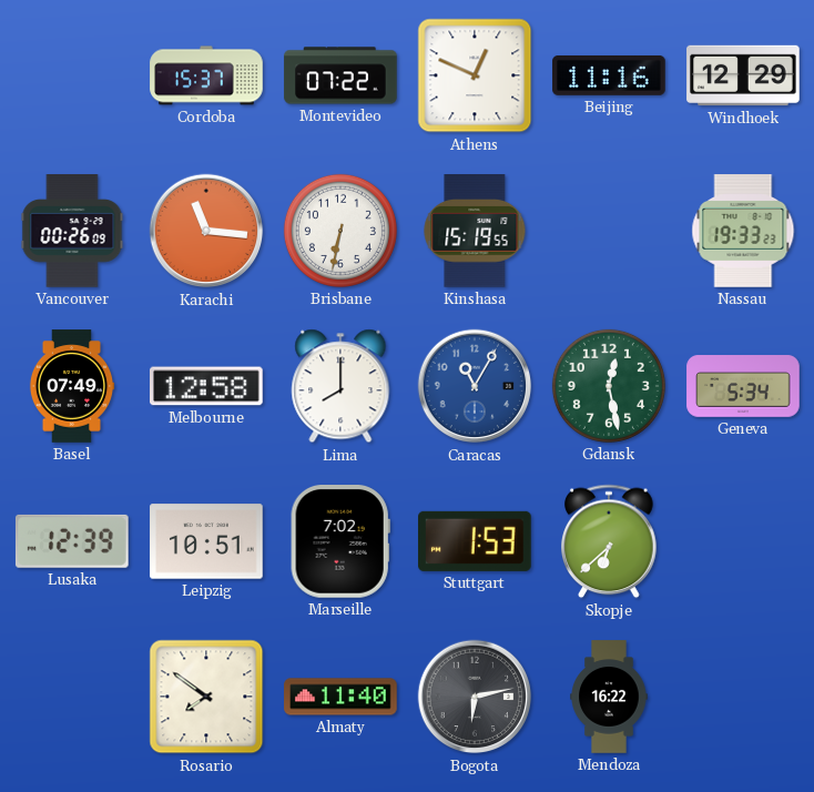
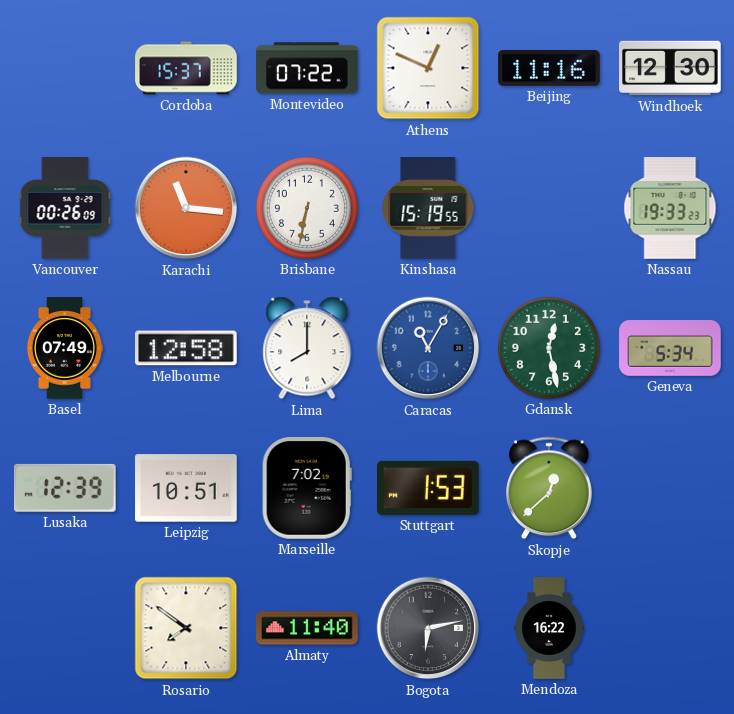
Windhoek: 12:29 -> 12:30 (670, 68)
Skopje: 6:38 -> 12:38 (549, 488)
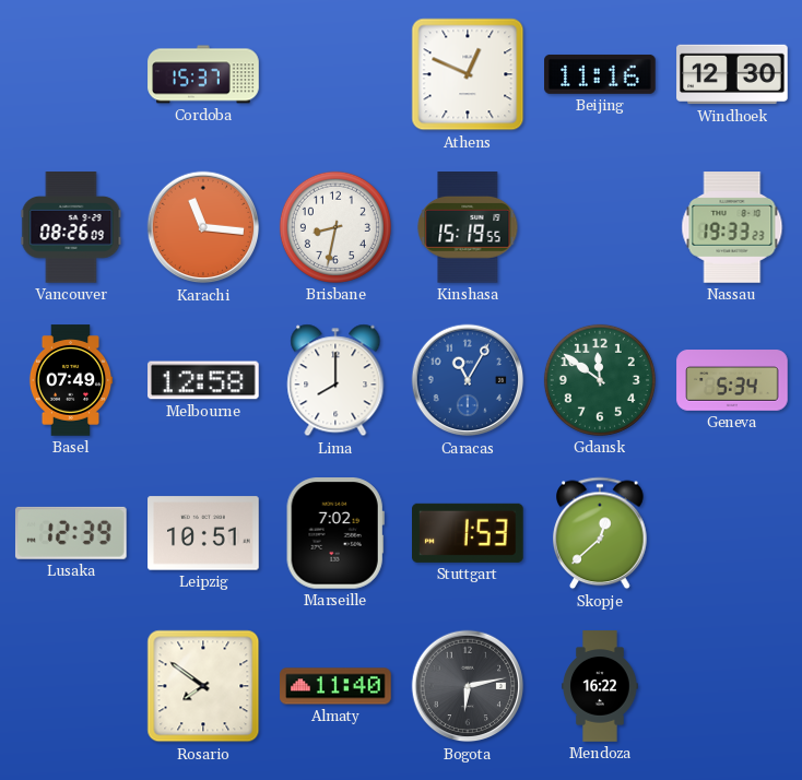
Montevideo: 07:22 -> none (307, 68)
Vancouver: 00:26 -> 08:26 (71, 227)
Brisbane: 6:32 -> 8:32 (335, 227)
Gdansk: 12:28 -> 11:51 (600, 380)
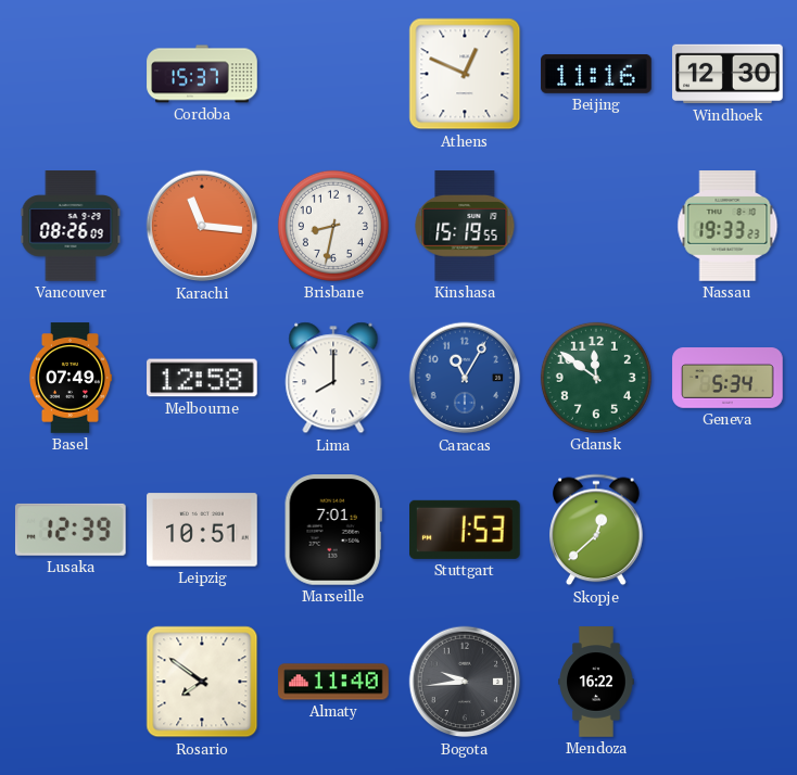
Marseille: 7:02 -> 7:01 (333, 531)
Bogota: 6:13 -> 9:44 (465, 682)
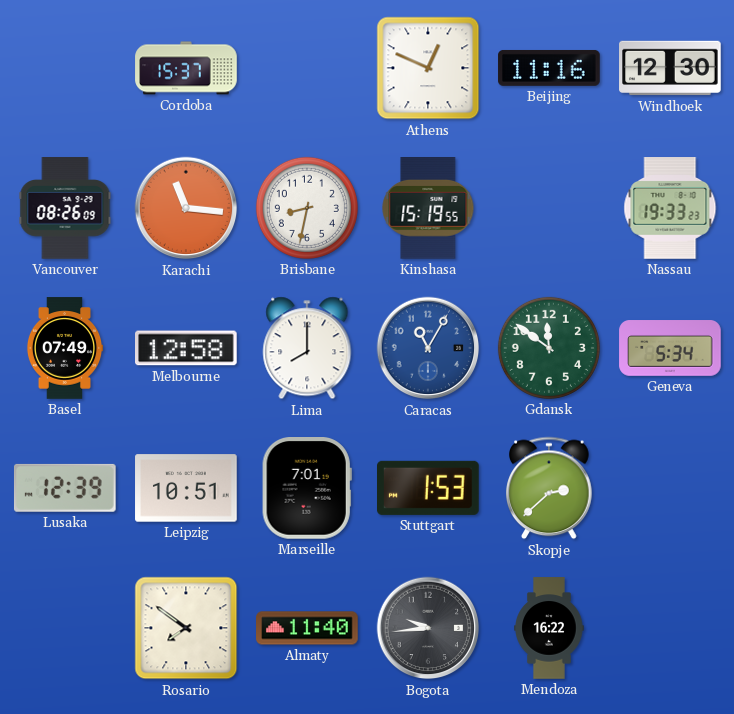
Skopje: 12:38 -> 2:38 (549, 488)
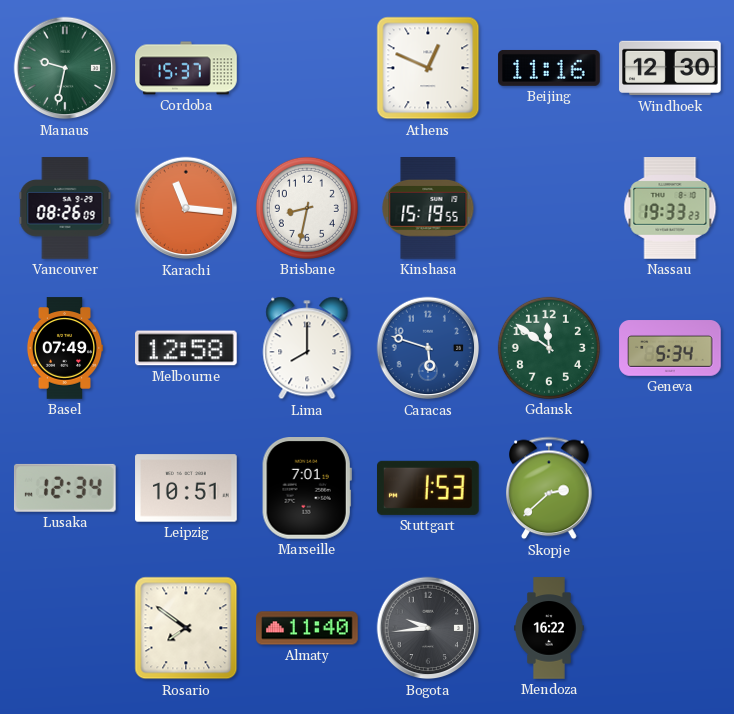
Manaus: none -> 9:32 (65, 68)
Caracas: 11:05 -> 5:48 (428, 348)
Lusaka: 12:39 -> 12:34 (65, 488)
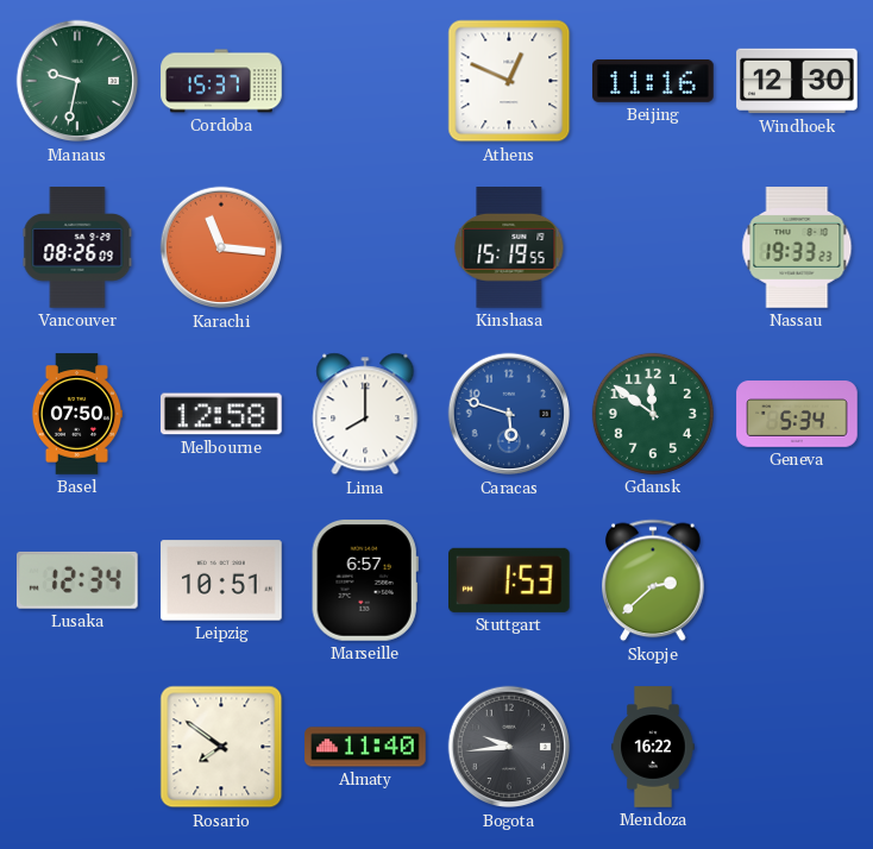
Brisbane: 8:32 -> none (307, 208)
Basel: 07:49 -> 07:50 (77, 414)
Marseille: 7:01 -> 6:57 (365, 581)
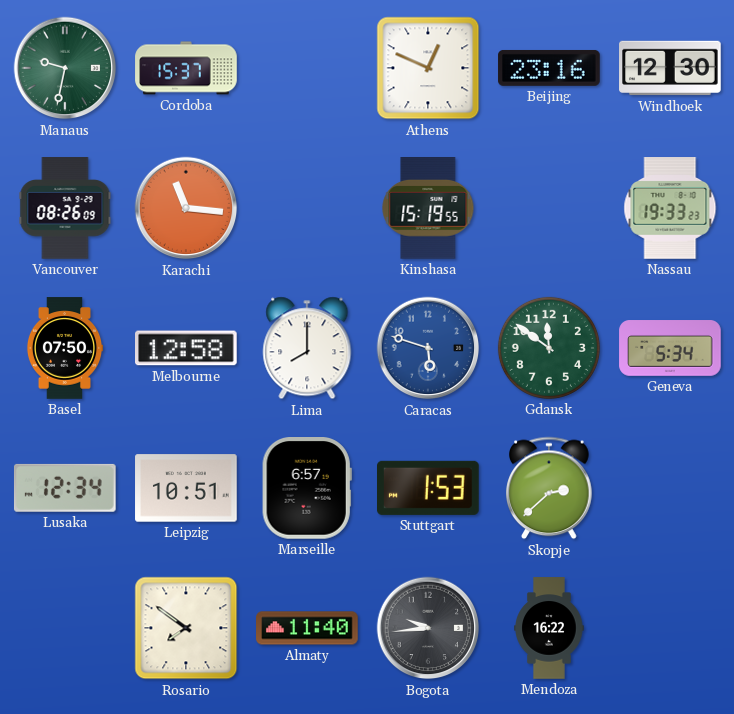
Beijing: 11:16 -> 23:16 (549, 68)
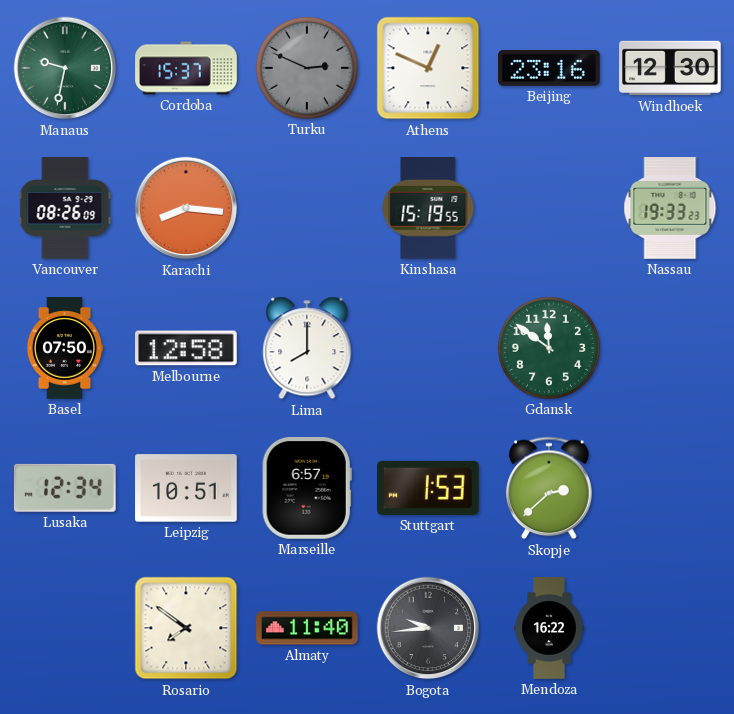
Turku: none -> 2:49 (307, 68)
Karachi: 11:16 -> 8:16 (186, 208)
Caracas: 5:48 -> none (428, 348)
Geneva: 5:34 -> none (670, 348)
